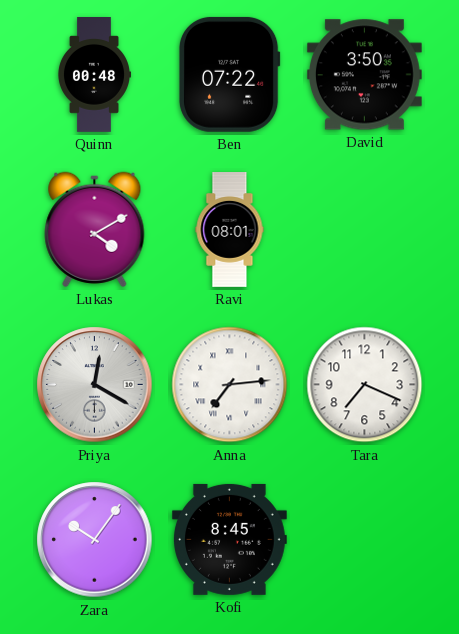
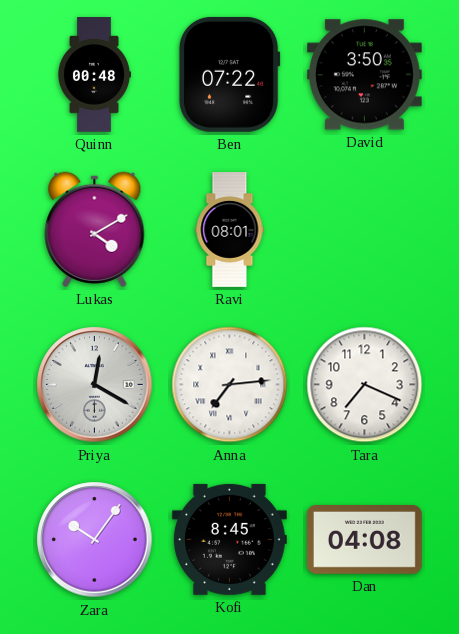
Dan: none -> 04:08 (364, 540)
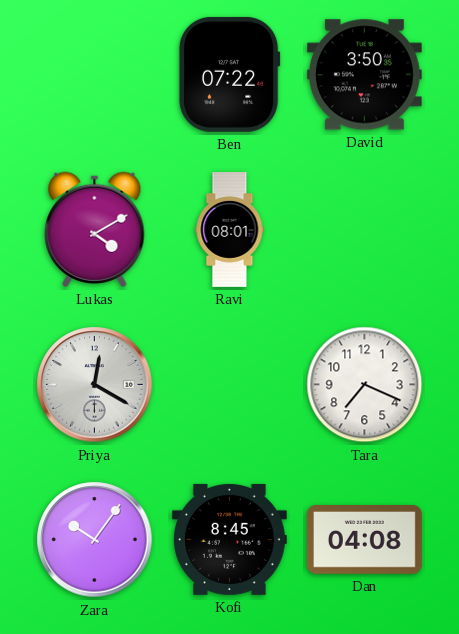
Quinn: 00:48 -> none (93, 75)
Anna: 7:14 -> none (230, 385)
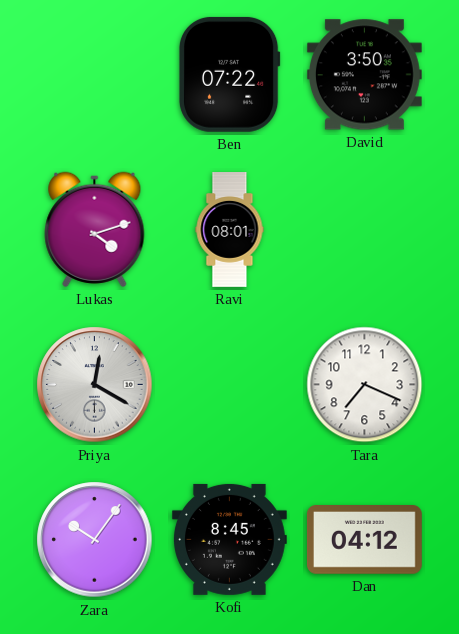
Lukas: 4:10 -> 4:12 (95, 229)
Dan: 04:08 -> 04:12 (364, 540)
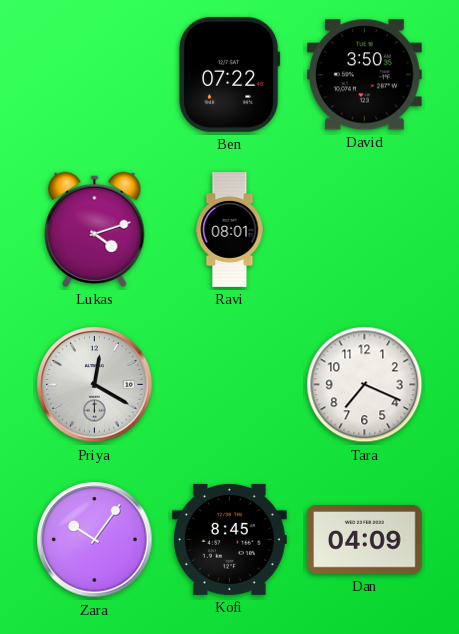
Dan: 04:12 -> 04:09 (364, 540)
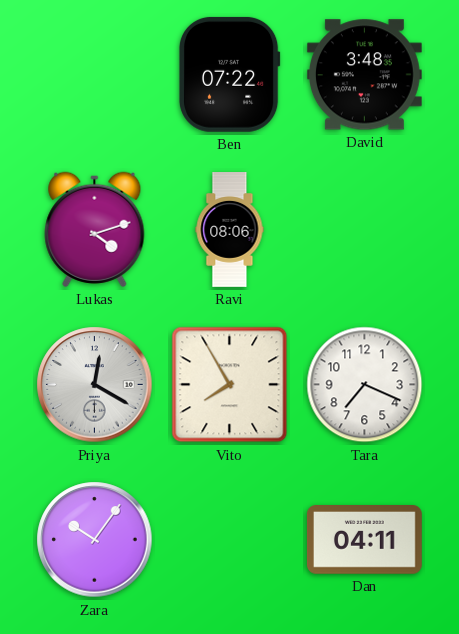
David: 3:50 -> 3:48 (364, 75)
Ravi: 08:01 -> 08:06 (230, 230)
Vito: none -> 7:55 (230, 385)
Kofi: 8:45 -> none (229, 539)
Dan: 04:09 -> 04:11 (364, 540)
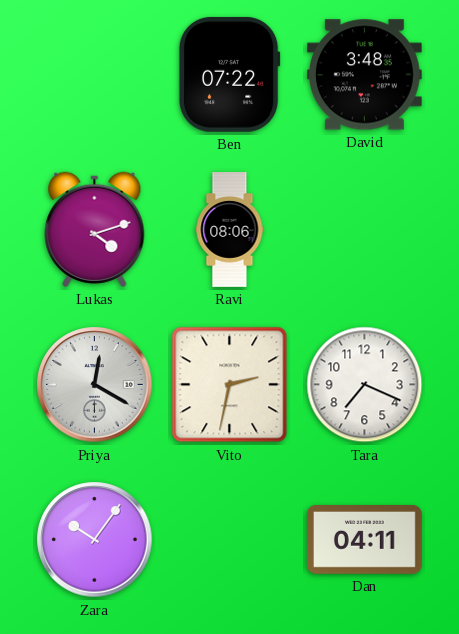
Vito: 7:55 -> 2:32 (230, 385)
